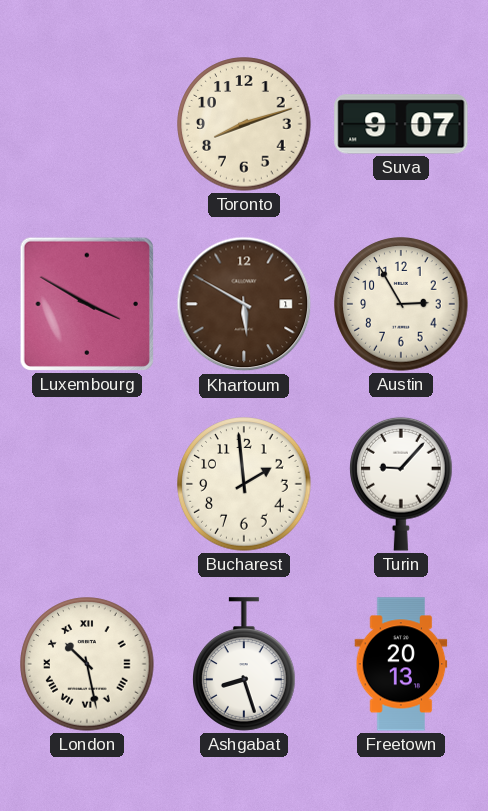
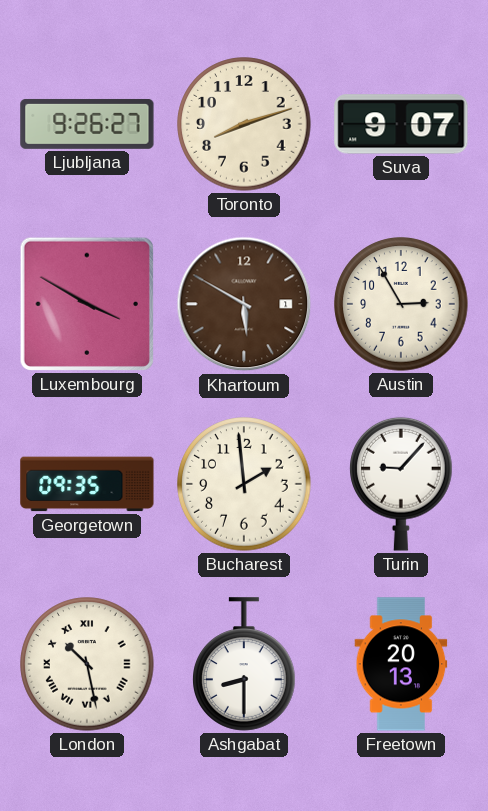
Ljubljana: none -> 9:26 (87, 124)
Georgetown: none -> 09:35 (87, 484)
Ashgabat: 8:27 -> 8:30 (244, 664)
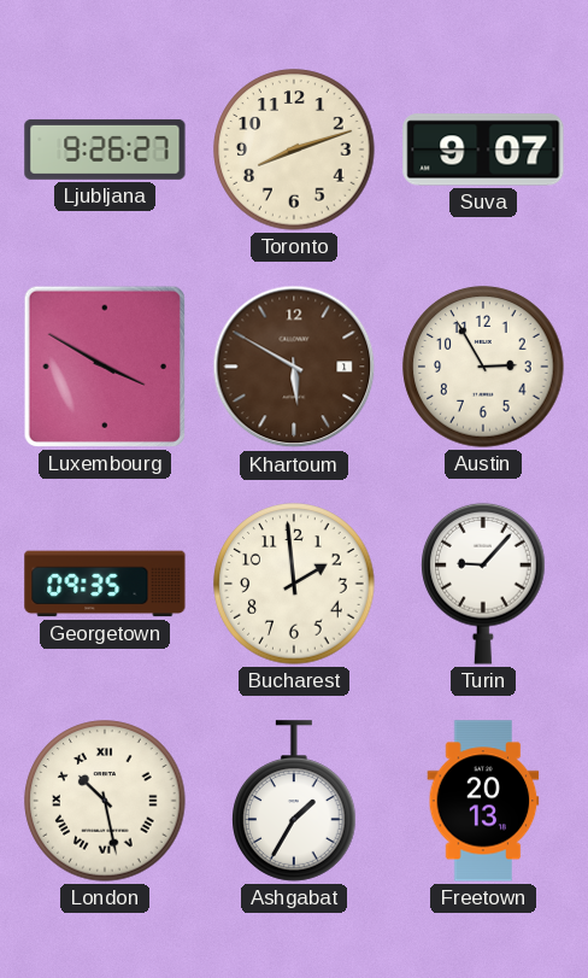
Ashgabat: 8:30 -> 1:35 (294, 801)
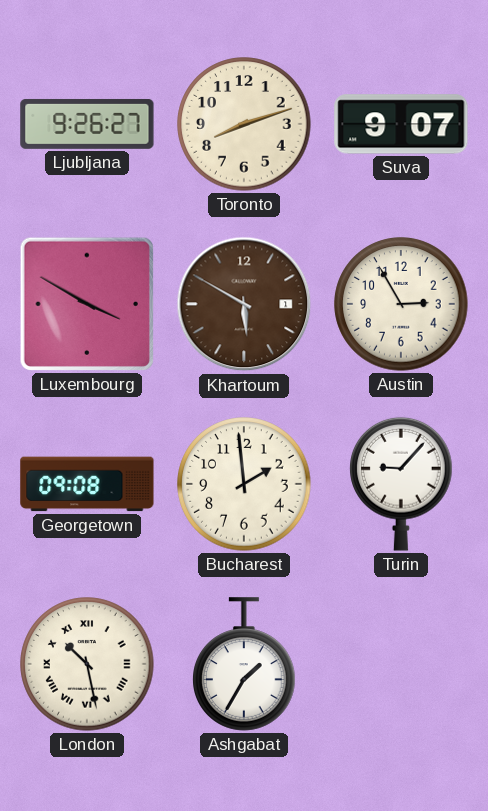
Georgetown: 09:35 -> 09:08 (87, 484)
Freetown: 20:13 -> none (483, 801)
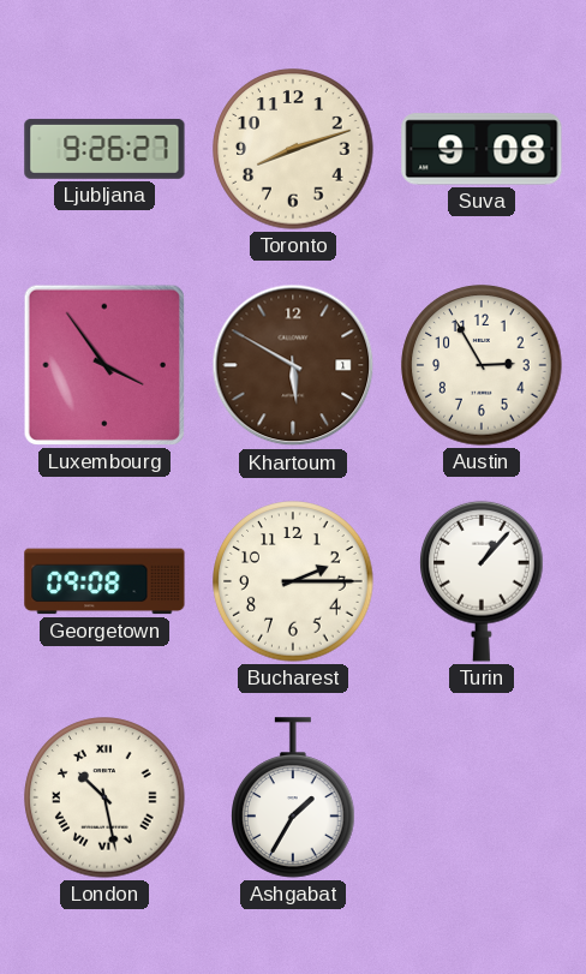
Suva: 9:07 -> 9:08 (482, 149)
Luxembourg: 3:50 -> 3:54 (104, 365)
Bucharest: 1:59 -> 2:15 (293, 581)
Turin: 9:07 -> 1:07 (482, 581)
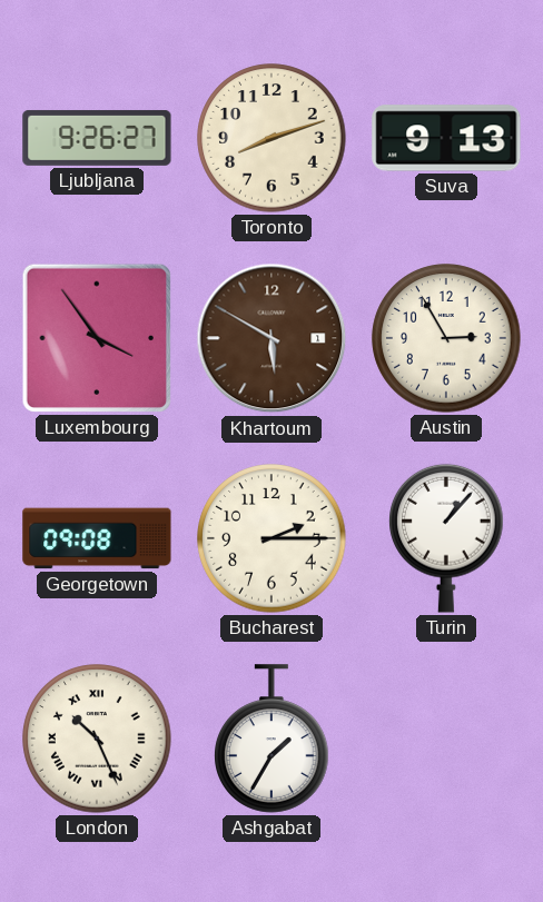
Suva: 9:08 -> 9:13 (446, 138)
London: 10:28 -> 10:26 (97, 739)
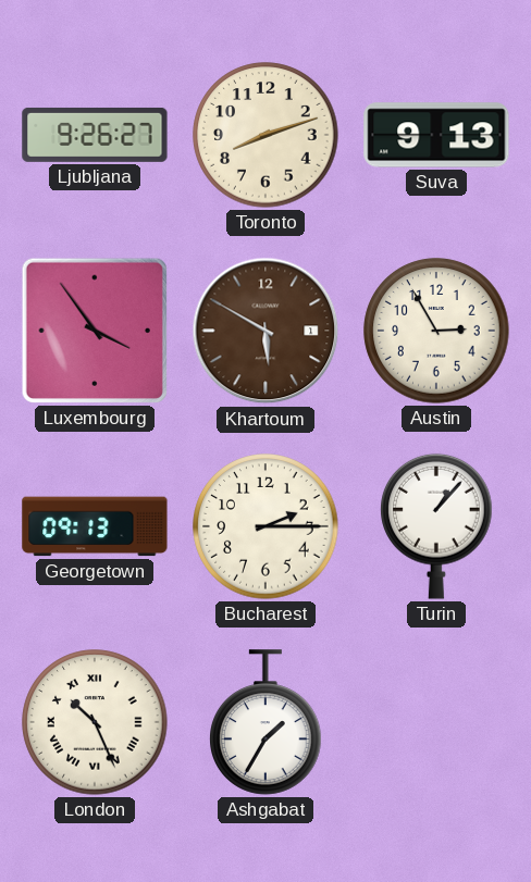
Georgetown: 09:08 -> 09:13 (95, 526)
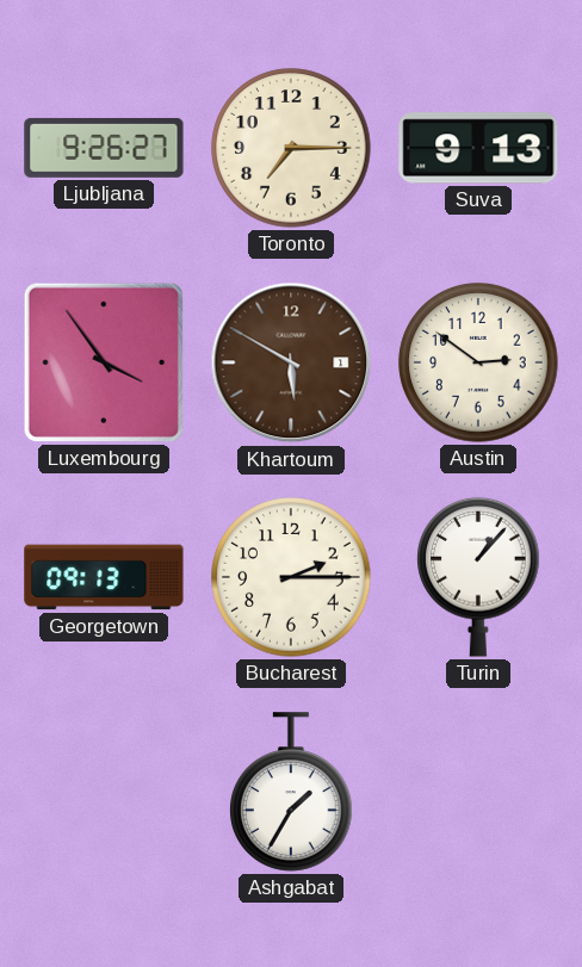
Toronto: 8:12 -> 7:15 (291, 148)
Austin: 2:55 -> 2:51 (478, 362)
London: 10:26 -> none (95, 722)
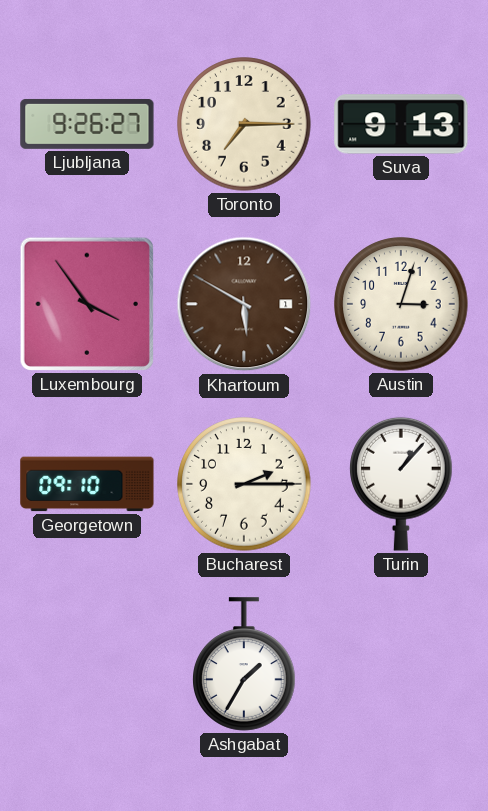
Austin: 2:51 -> 3:03 (401, 304)
Georgetown: 09:13 -> 09:10 (87, 484)
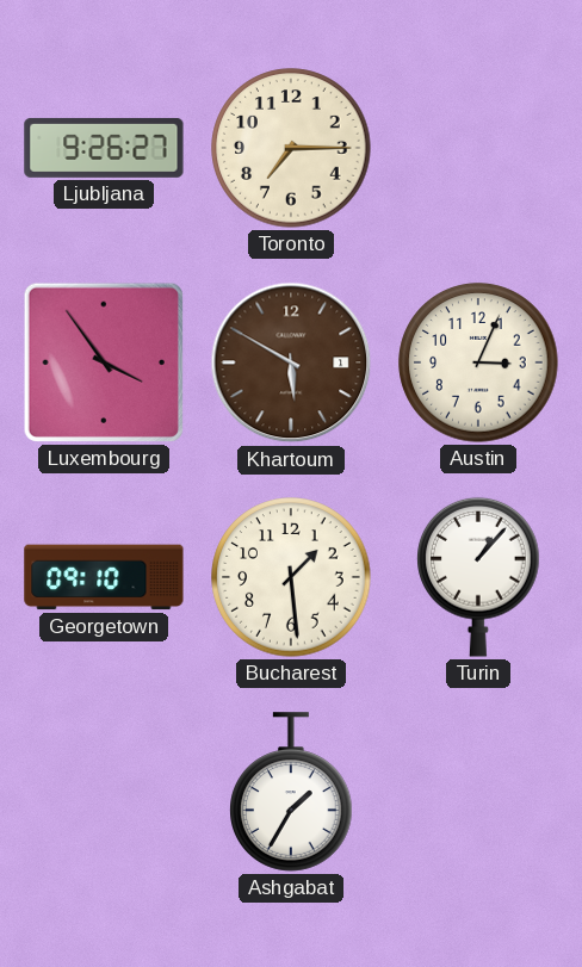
Suva: 9:13 -> none (401, 124)
Austin: 3:03 -> 3:04 (478, 362)
Bucharest: 2:15 -> 1:29 (291, 577)
